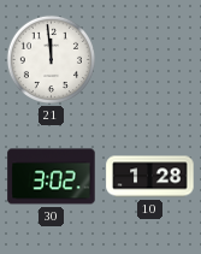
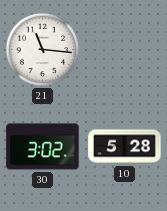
21: 11:59 -> 11:16 (42, 49)
10: 1:28 -> 5:28 (125, 147)
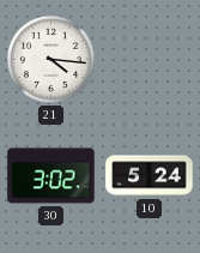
21: 11:16 -> 4:16 (50, 59)
10: 5:28 -> 5:24 (150, 176)
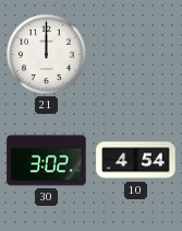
21: 4:16 -> 12:00 (46, 54)
10: 5:24 -> 4:54 (136, 161)
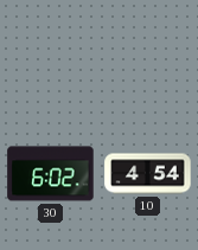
21: 12:00 -> none (46, 54)
30: 3:02 -> 6:02 (51, 174)
